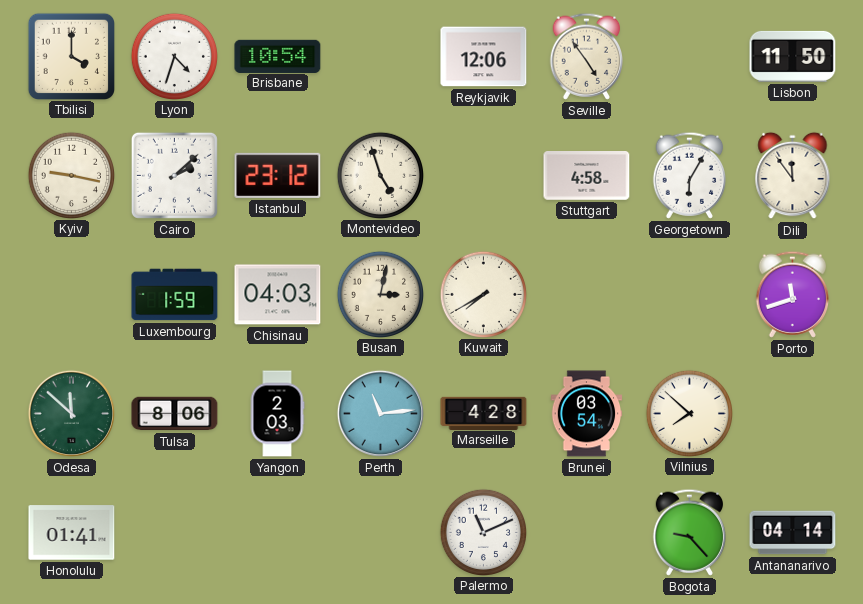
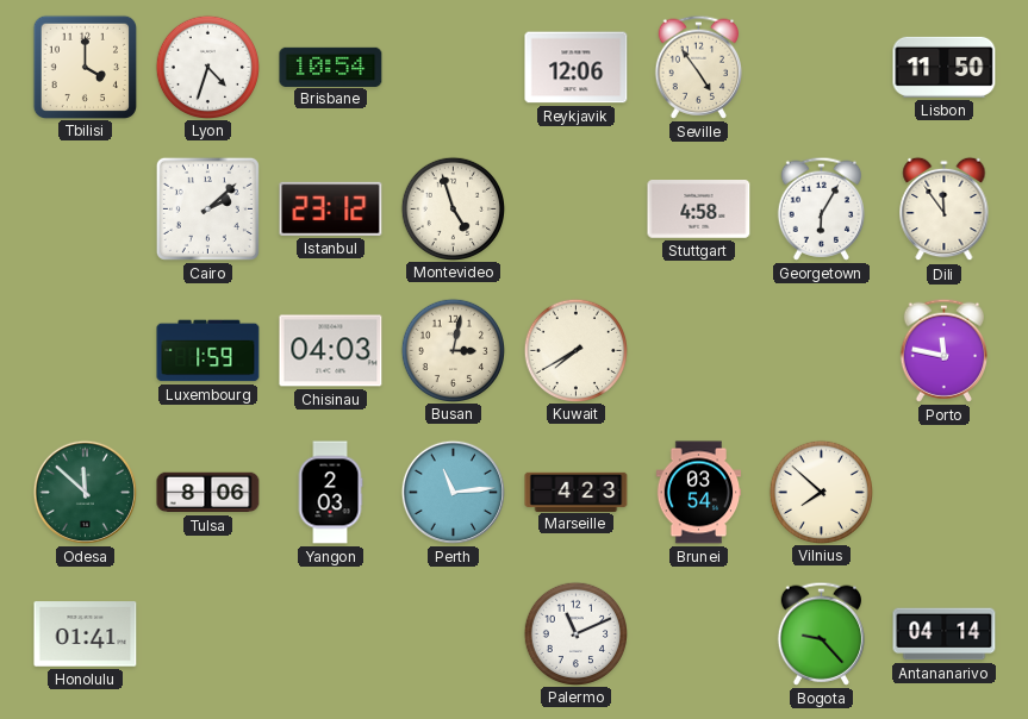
Kyiv: 9:17 -> none (71, 175)
Porto: 11:42 -> 11:47 (943, 350)
Marseille: 4:28 -> 4:23 (577, 492)
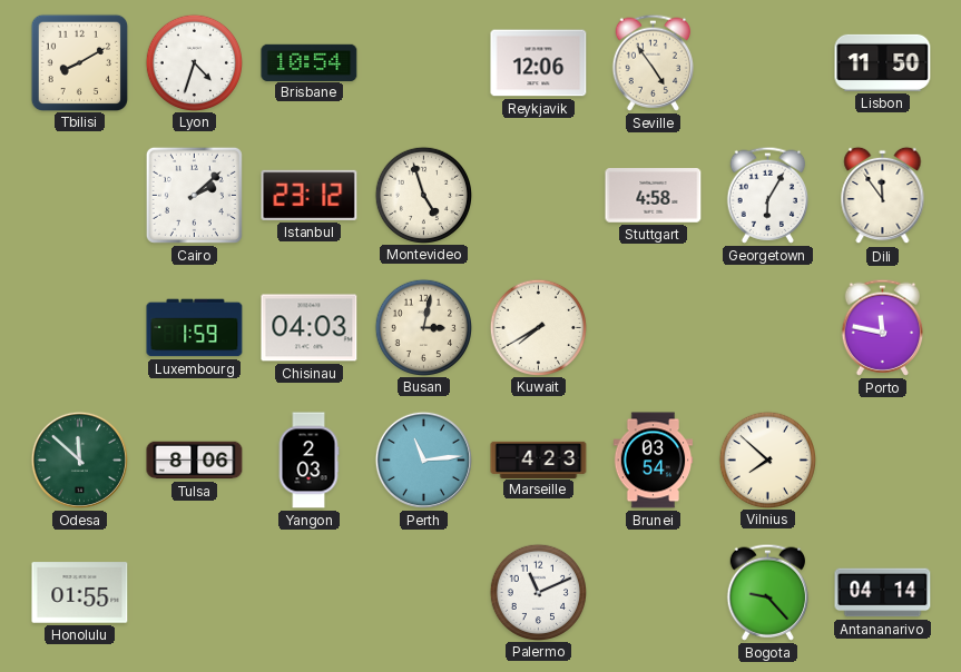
Tbilisi: 4:00 -> 8:10 (79, 62)
Honolulu: 01:41 -> 01:55 (80, 593)
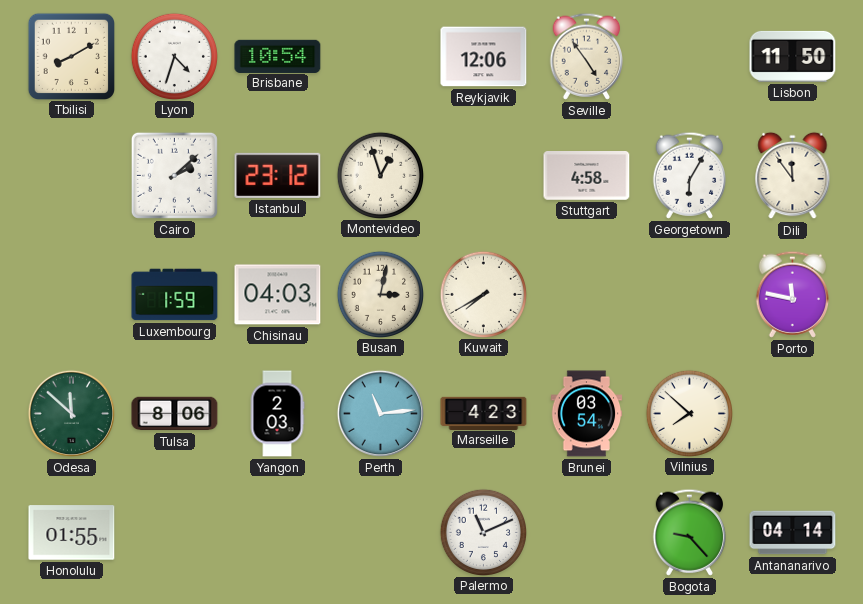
Montevideo: 4:57 -> 12:57 (380, 175)
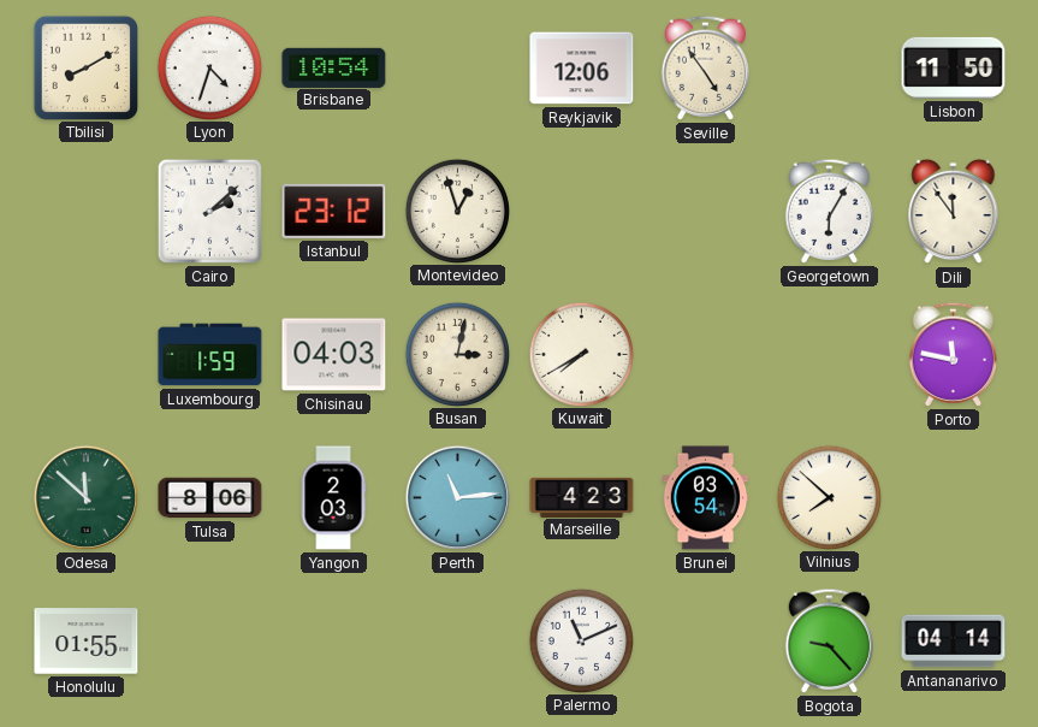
Stuttgart: 4:58 -> none (587, 176)
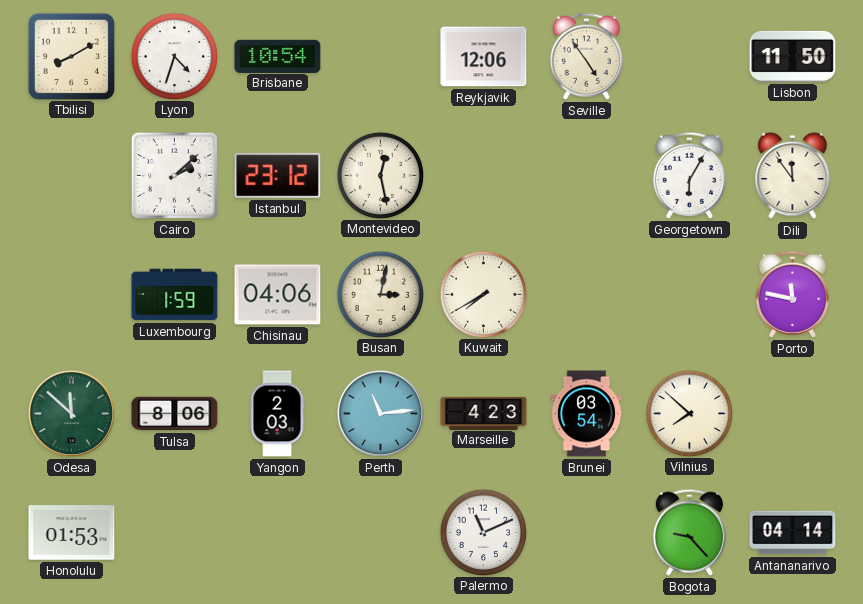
Montevideo: 12:57 -> 12:28 (380, 175)
Chisinau: 04:03 -> 04:06 (278, 295)
Honolulu: 01:55 -> 01:53 (72, 533)
